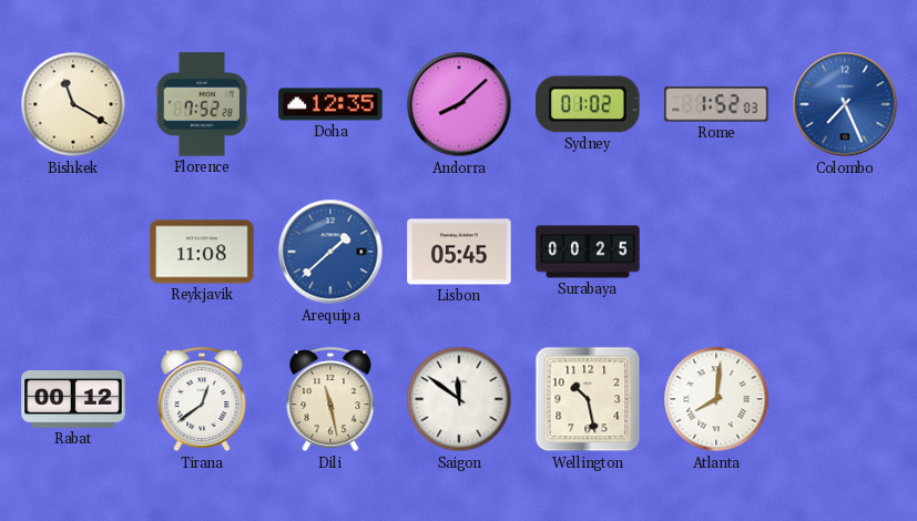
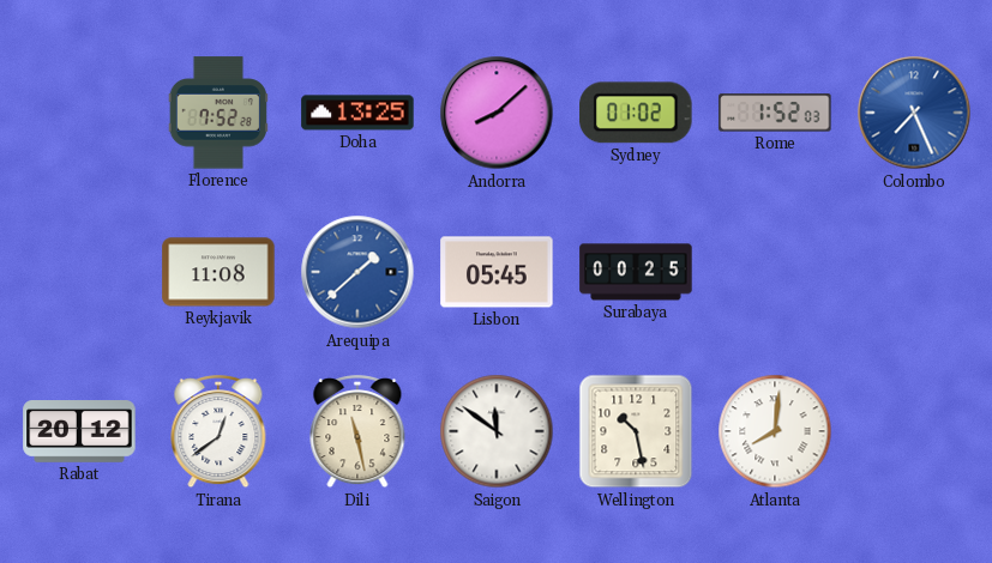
Bishkek: 11:20 -> none (73, 104)
Doha: 12:35 -> 13:25 (357, 113)
Rabat: 00:12 -> 20:12 (79, 431)
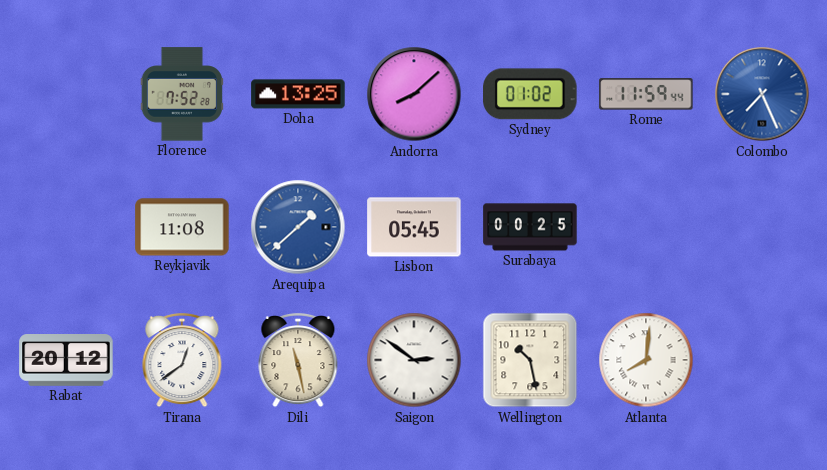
Rome: 1:52 -> 11:59 (646, 94)
Saigon: 11:51 -> 2:51 (414, 360)
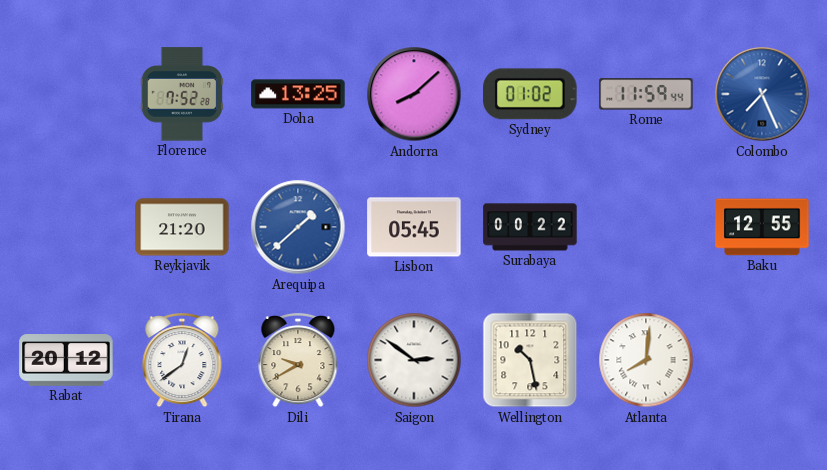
Reykjavik: 11:08 -> 21:20 (182, 227)
Surabaya: 00:25 -> 00:22 (530, 227)
Baku: none -> 12:55 (762, 227)
Dili: 11:28 -> 9:40 (298, 361)
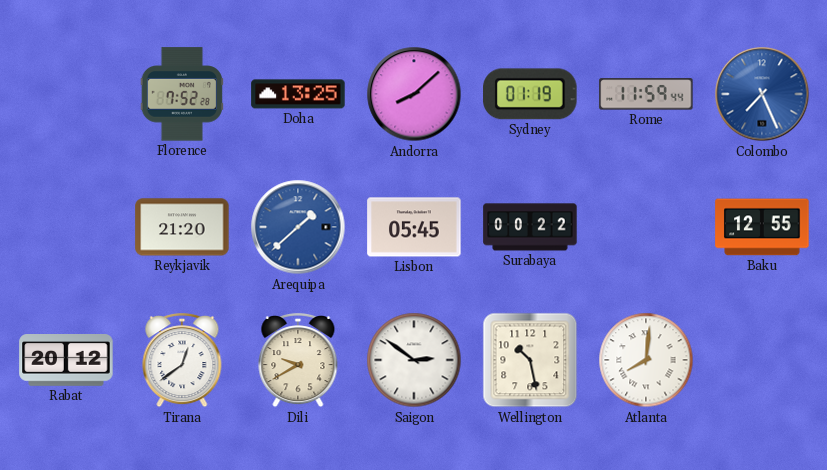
Sydney: 01:02 -> 01:19 (530, 94)
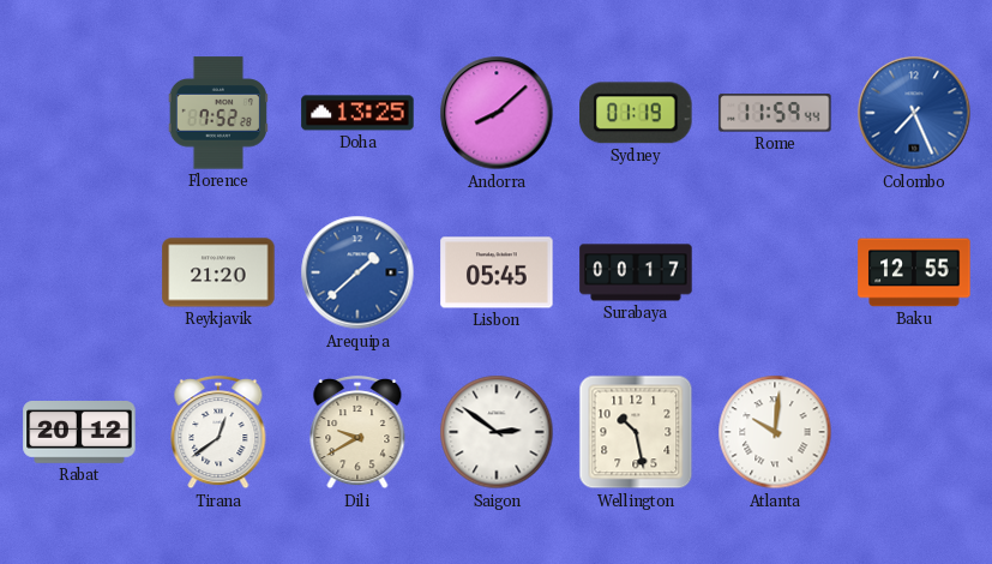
Surabaya: 00:22 -> 00:17 (636, 272)
Atlanta: 8:01 -> 10:01 (775, 432)
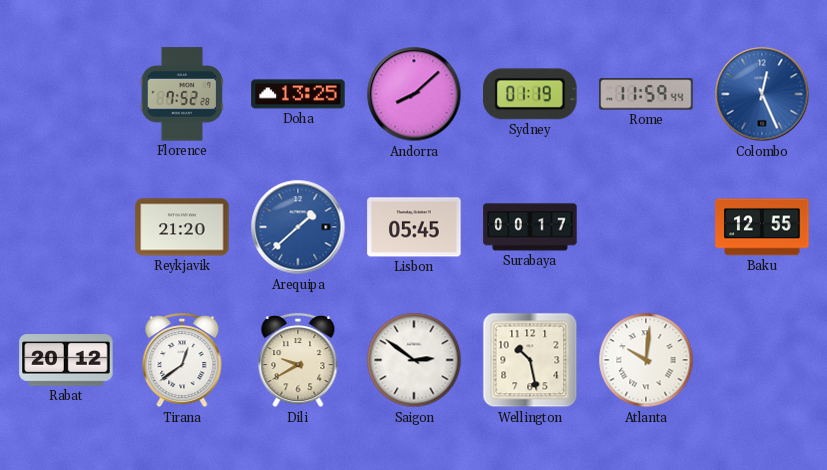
Colombo: 7:26 -> 12:26 (762, 94)
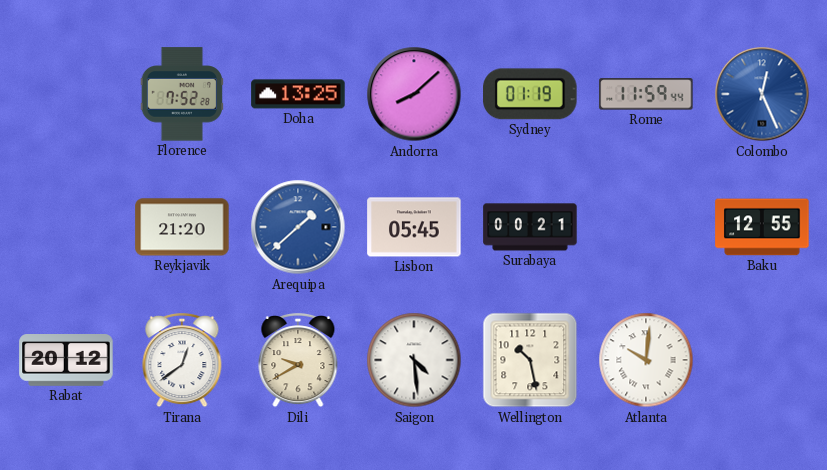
Surabaya: 00:17 -> 00:21 (530, 227)
Saigon: 2:51 -> 4:29 (414, 360)
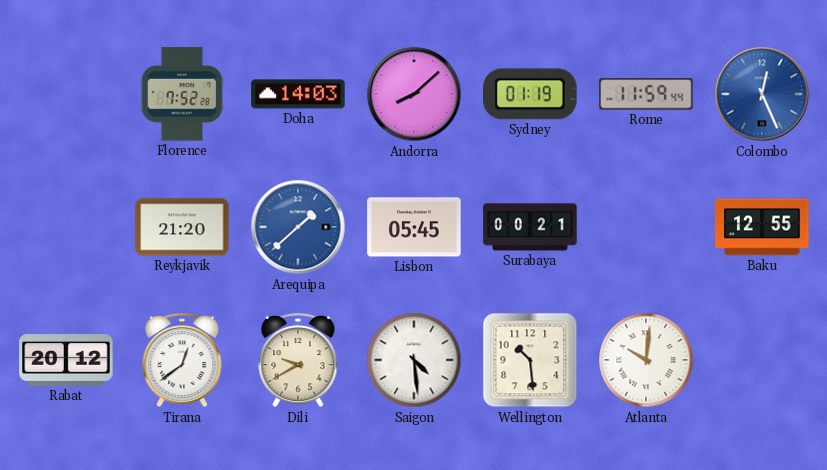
Doha: 13:25 -> 14:03 (298, 94)
Wellington: 10:28 -> 10:29 (530, 360)
